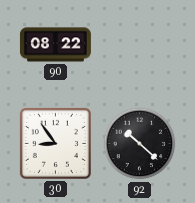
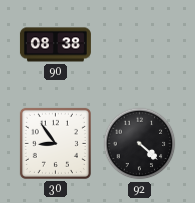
90: 08:22 -> 08:38 (55, 45)
92: 10:22 -> 4:22 (140, 144)
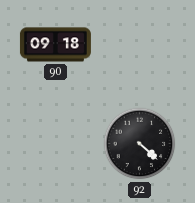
90: 08:38 -> 09:18 (55, 45)
30: 8:54 -> none (55, 143)
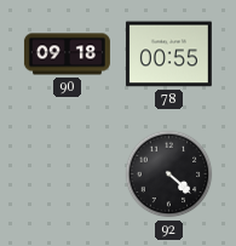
78: none -> 00:55 (168, 55)
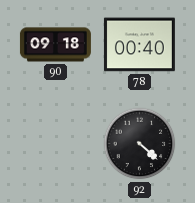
78: 00:55 -> 00:40 (139, 45)
